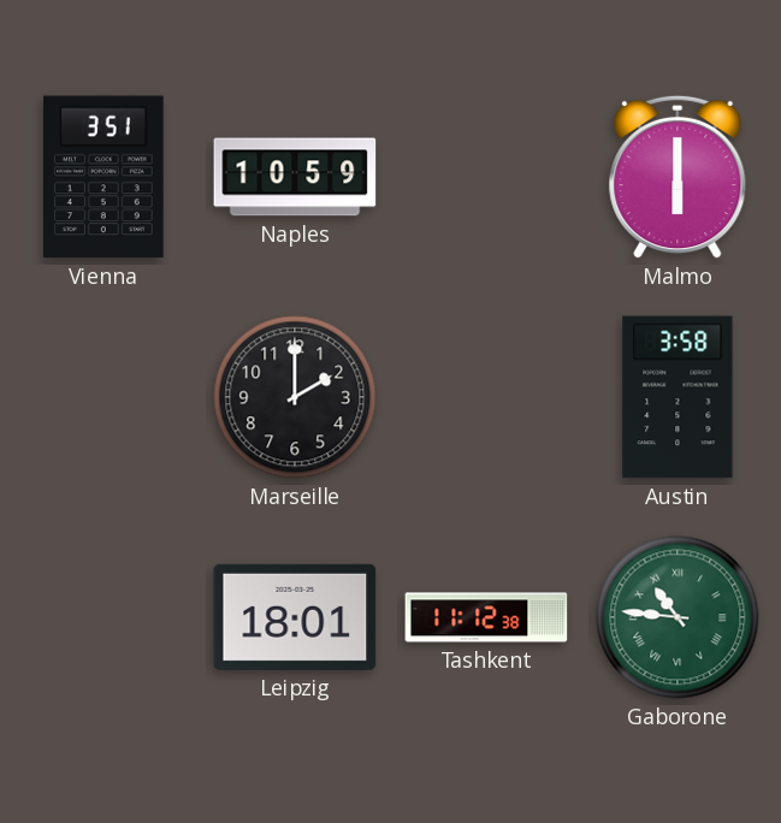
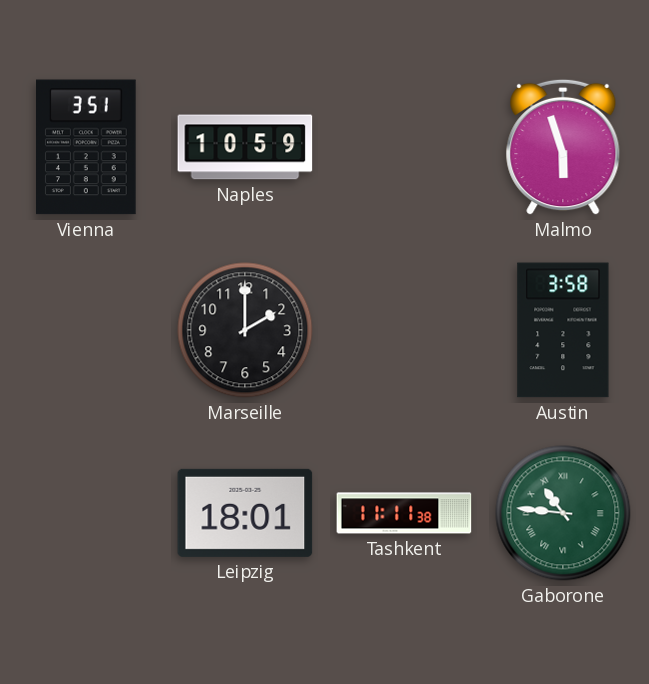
Malmo: 6:00 -> 5:57 (563, 147)
Tashkent: 11:12 -> 11:11 (404, 513)
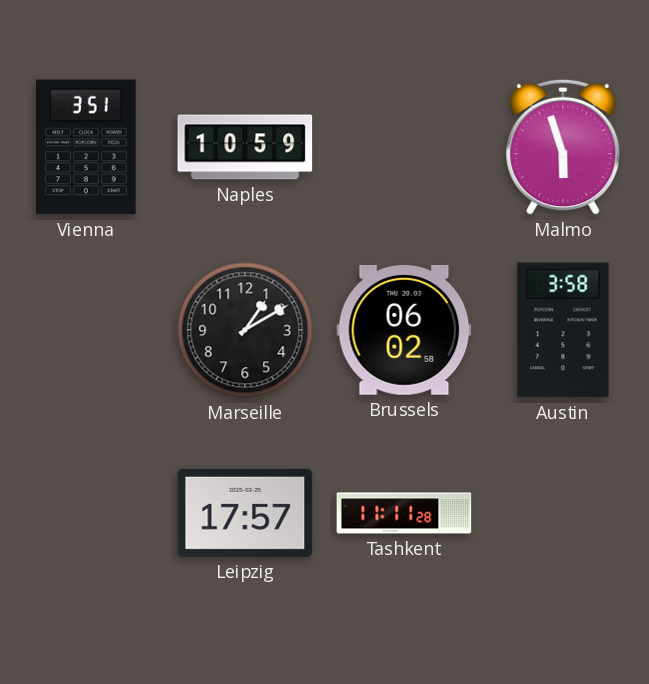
Marseille: 2:00 -> 1:10 (245, 330)
Brussels: none -> 06:02 (404, 330)
Leipzig: 18:01 -> 17:57 (245, 513)
Tashkent: 11:11:38 -> 11:11:28 (404, 513)
Gaborone: 10:46 -> none (563, 513)
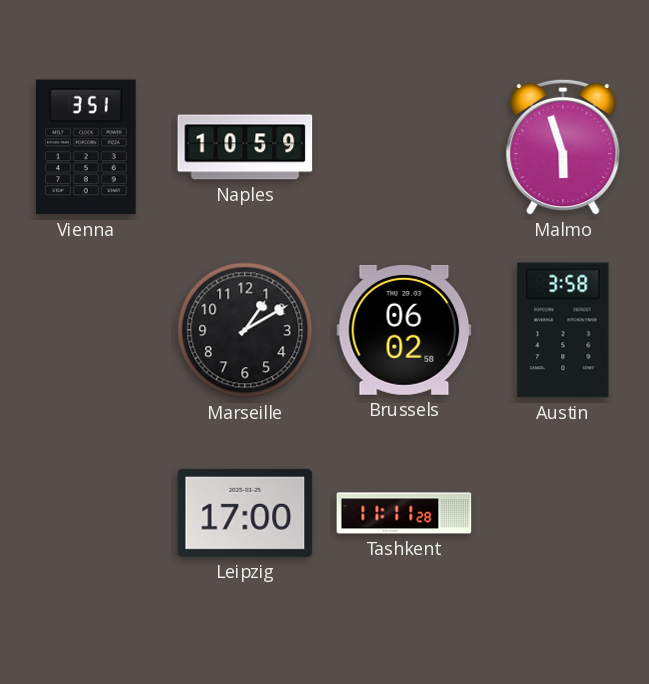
Leipzig: 17:57 -> 17:00 (245, 513)
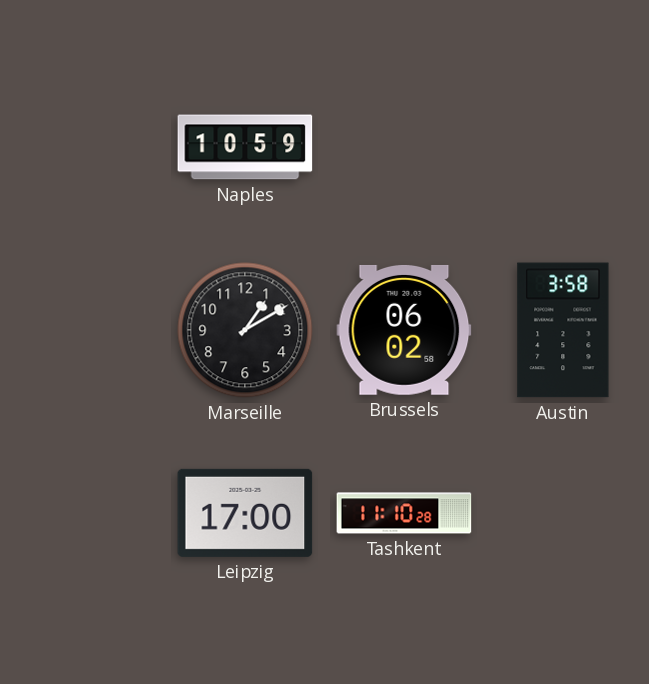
Vienna: 3:51 -> none (87, 147)
Malmo: 5:57 -> none (563, 147)
Tashkent: 11:11 -> 11:10 (404, 513)
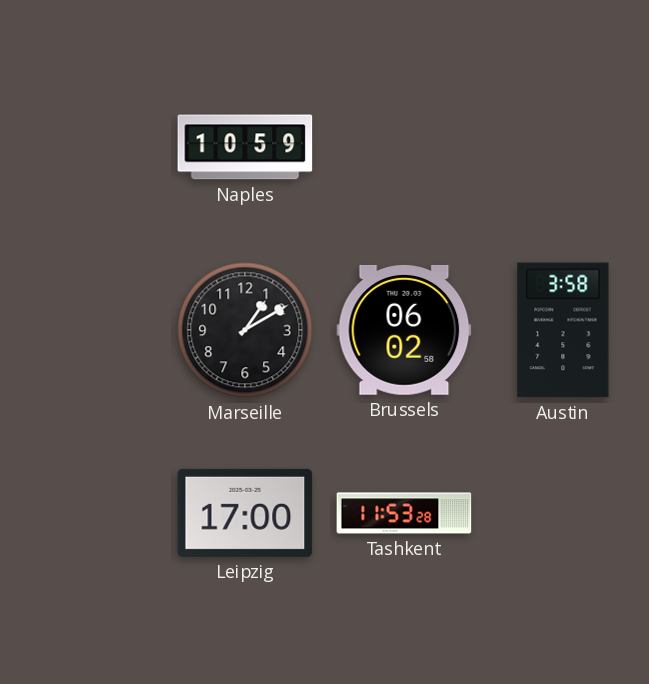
Tashkent: 11:10 -> 11:53 (404, 513)
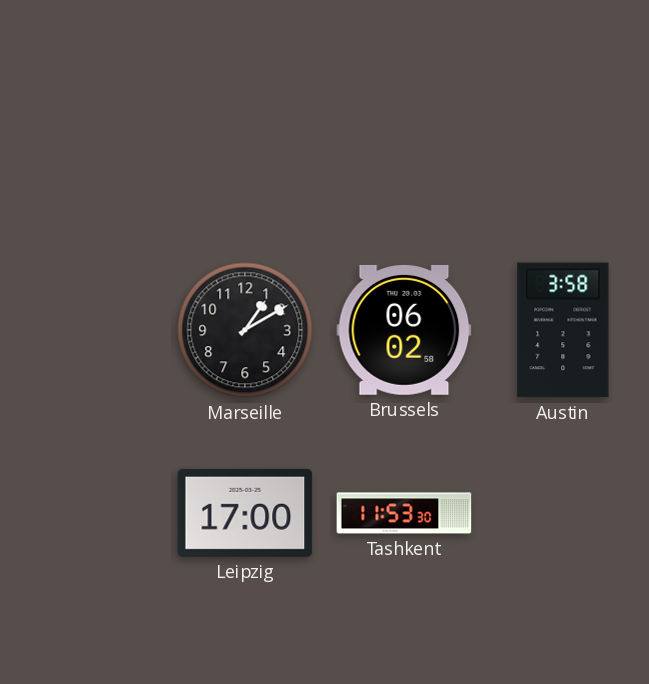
Naples: 10:59 -> none (245, 147)
Tashkent: 11:53:28 -> 11:53:30 (404, 513)
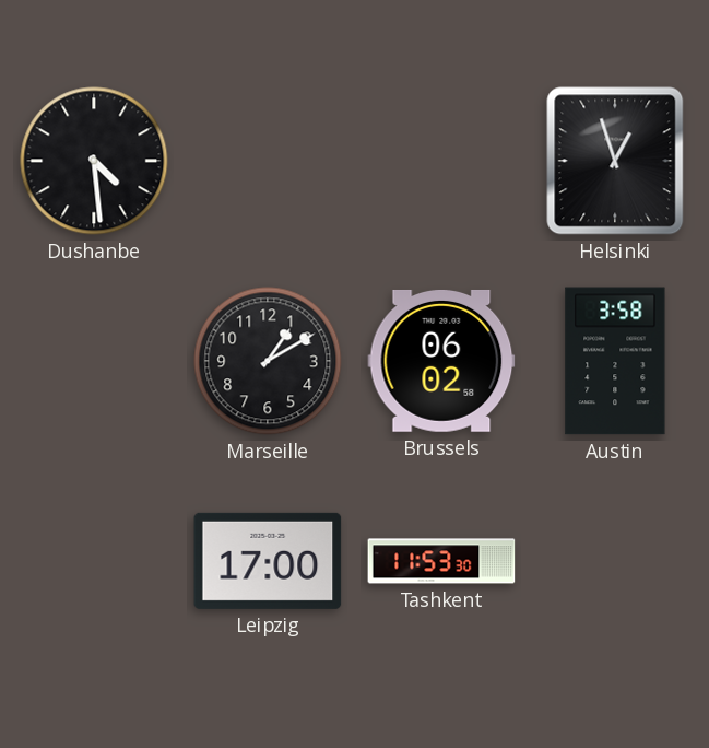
Dushanbe: none -> 4:29 (94, 161)
Helsinki: none -> 12:57 (615, 161)
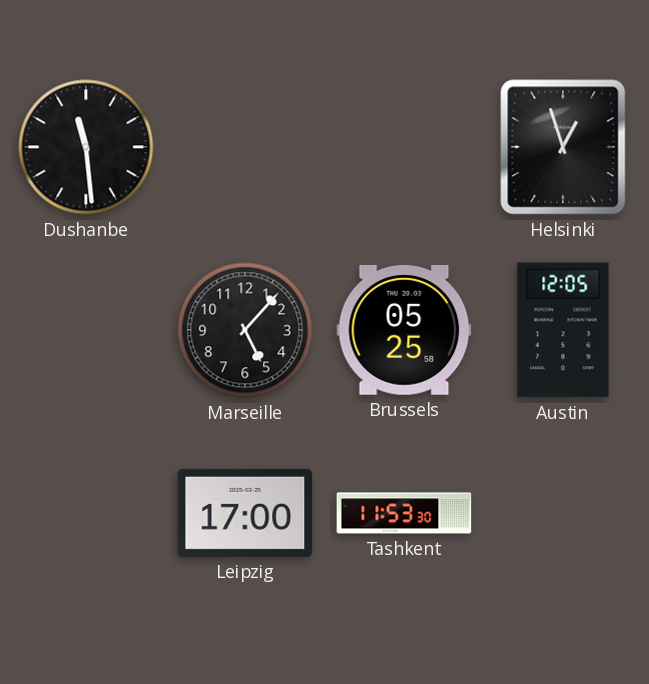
Dushanbe: 4:29 -> 11:29 (86, 147)
Marseille: 1:10 -> 5:07 (245, 330)
Brussels: 06:02 -> 05:25 (404, 330)
Austin: 3:58 -> 12:05 (563, 330)
